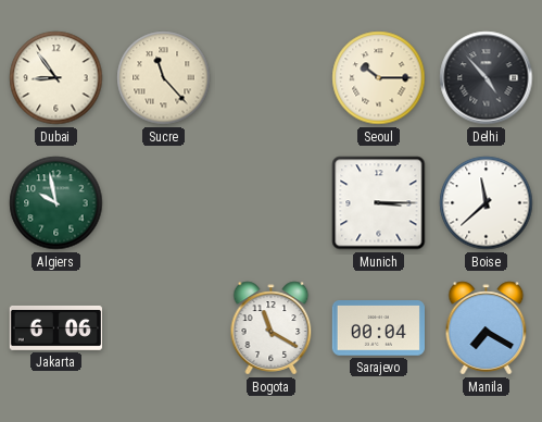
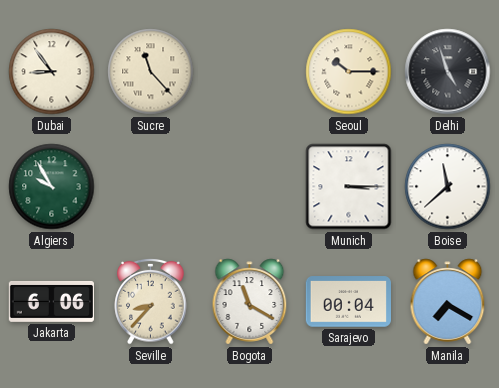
Delhi: 4:53 -> 4:57 (448, 72)
Algiers: 9:58 -> 9:55 (52, 187)
Seville: none -> 8:37 (151, 301)
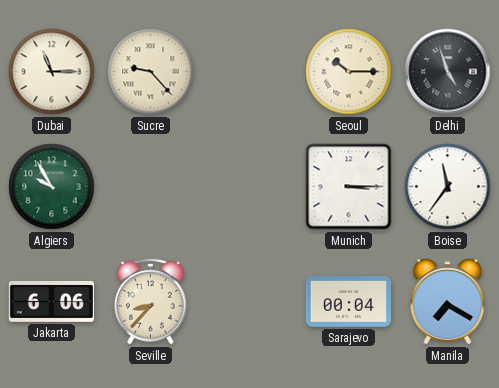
Dubai: 8:54 -> 11:15 (52, 72)
Sucre: 11:23 -> 9:23 (151, 72)
Boise: 11:38 -> 11:36 (448, 187)
Bogota: 11:20 -> none (250, 302)
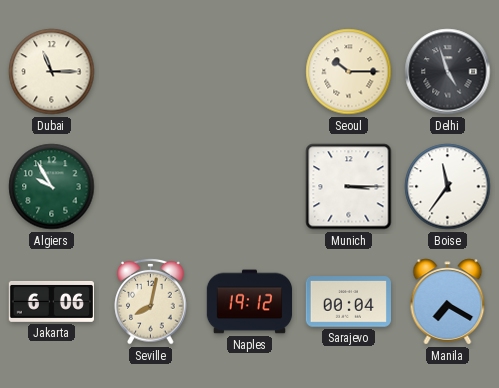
Sucre: 9:23 -> none (151, 72)
Seville: 8:37 -> 8:02 (151, 301)
Naples: none -> 19:12 (250, 302)
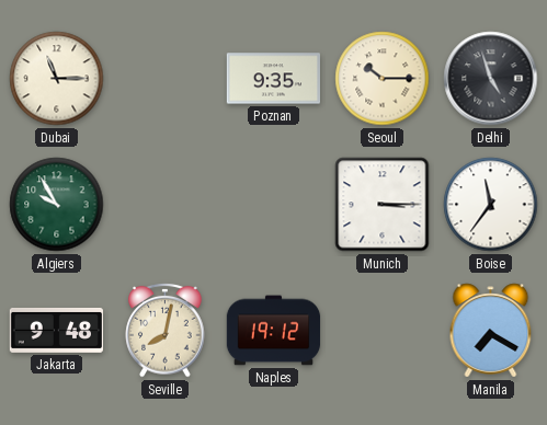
Poznan: none -> 9:35 (273, 79)
Jakarta: 6:06 -> 9:48 (56, 330)
Sarajevo: 00:04 -> none (348, 302)
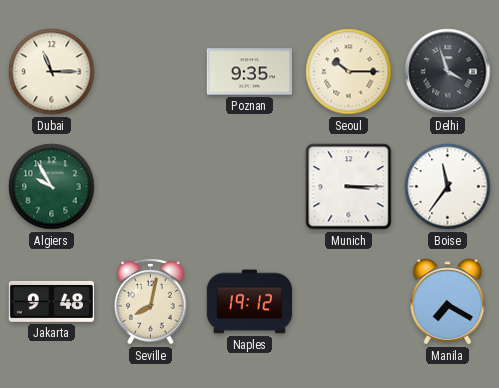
Delhi: 4:57 -> 3:57 (448, 72)
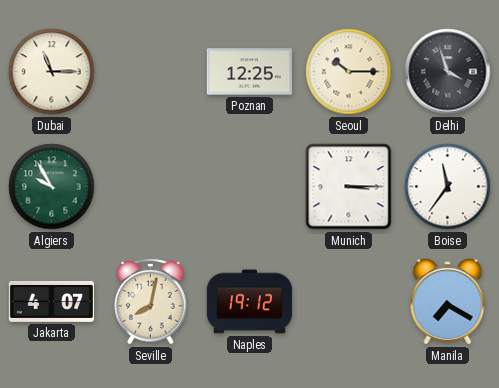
Poznan: 9:35 -> 12:25 (249, 72)
Jakarta: 9:48 -> 4:07 (51, 301)
